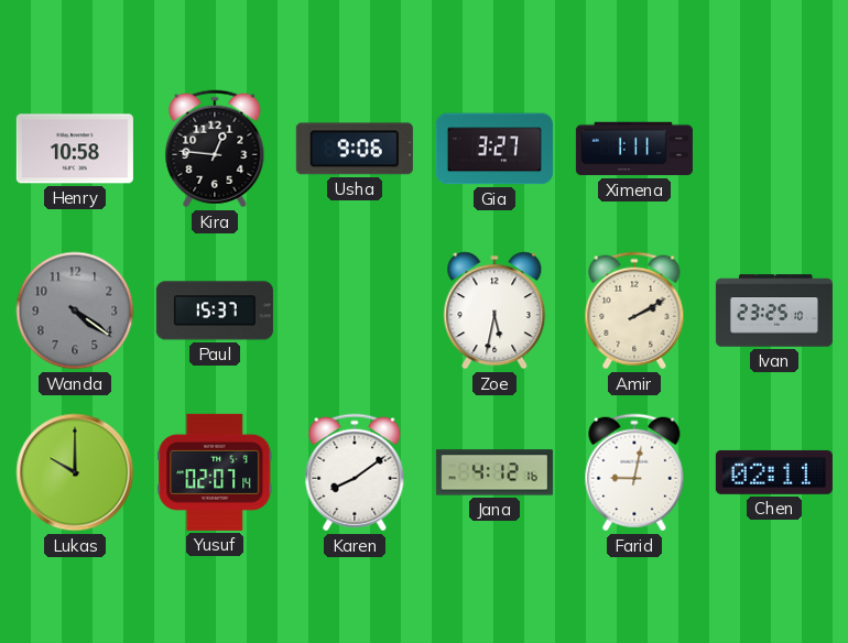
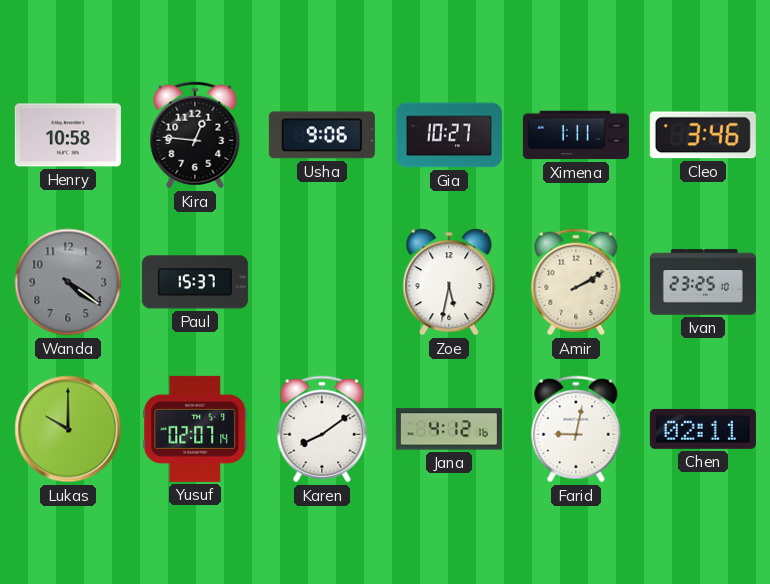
Gia: 3:27 -> 10:27 (449, 135)
Cleo: none -> 3:46 (703, 135)
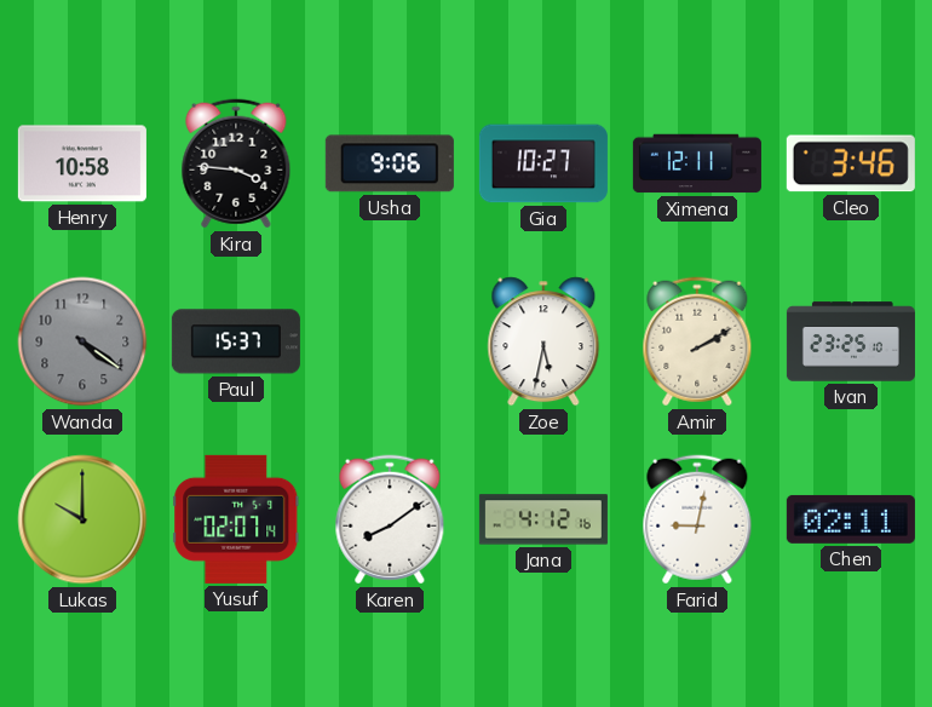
Kira: 12:46 -> 3:46 (236, 163)
Ximena: 1:11 -> 12:11 (697, 163)
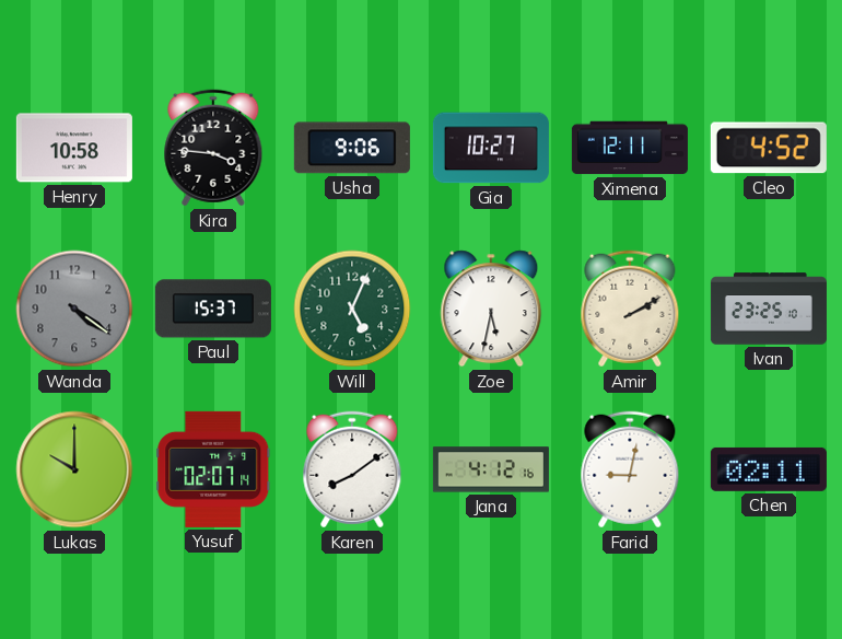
Cleo: 3:46 -> 4:52 (769, 148)
Will: none -> 5:04 (352, 309)
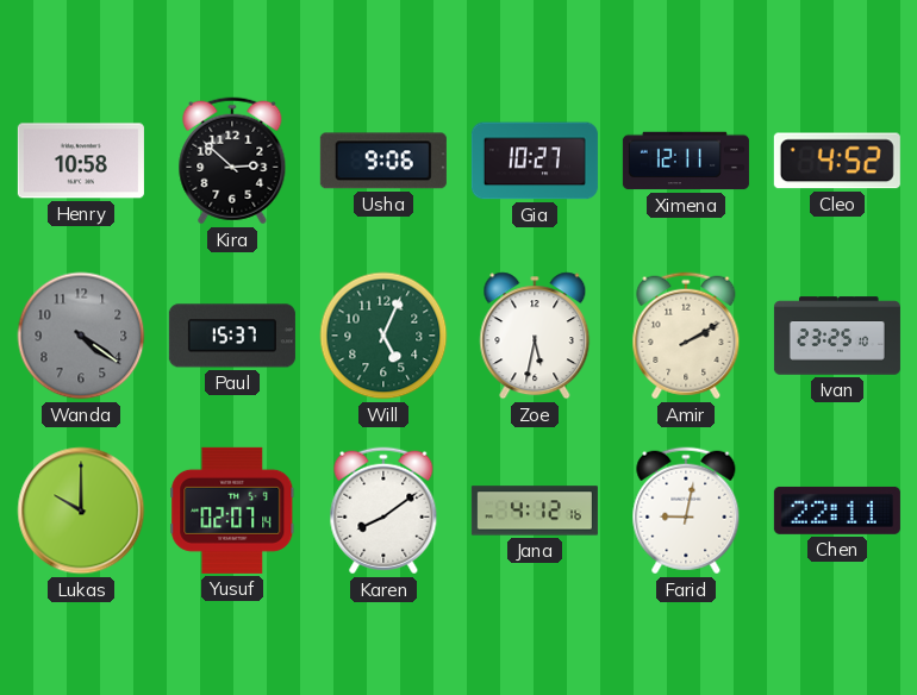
Kira: 3:46 -> 2:52 (232, 161)
Chen: 02:11 -> 22:11 (837, 511)
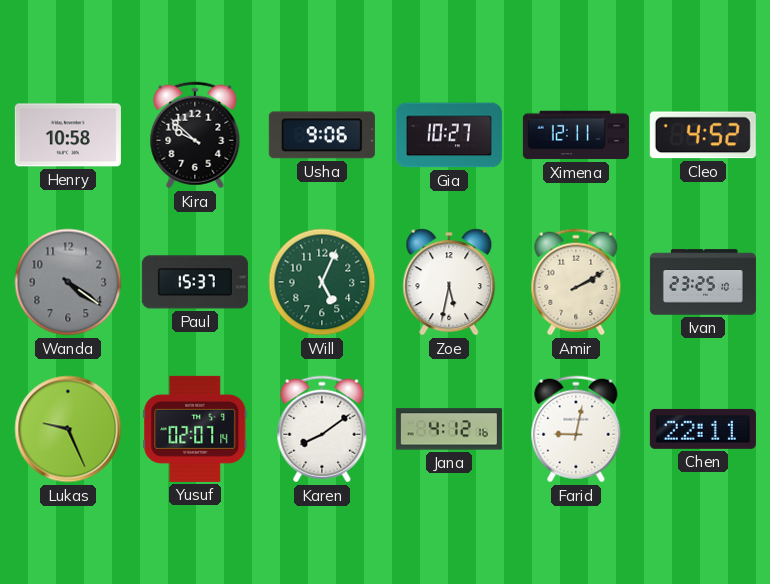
Kira: 2:52 -> 9:52 (195, 135)
Lukas: 10:00 -> 9:26 (68, 429)
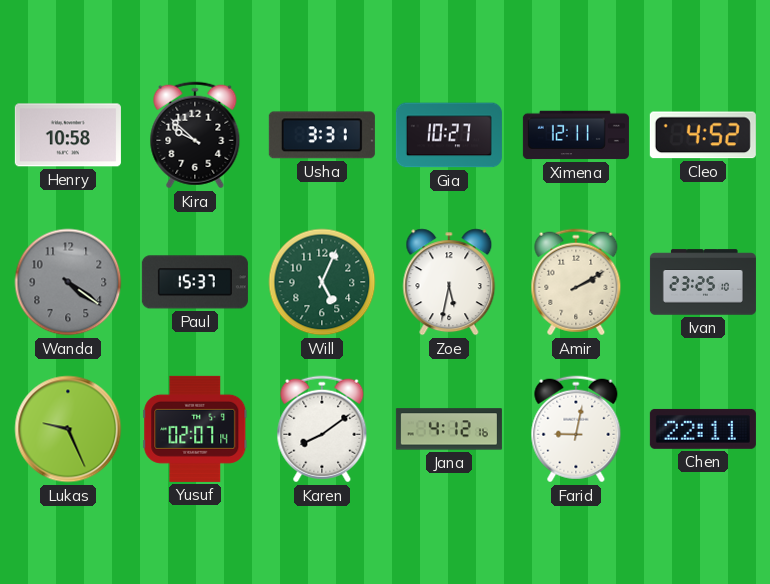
Usha: 9:06 -> 3:31 (322, 135)
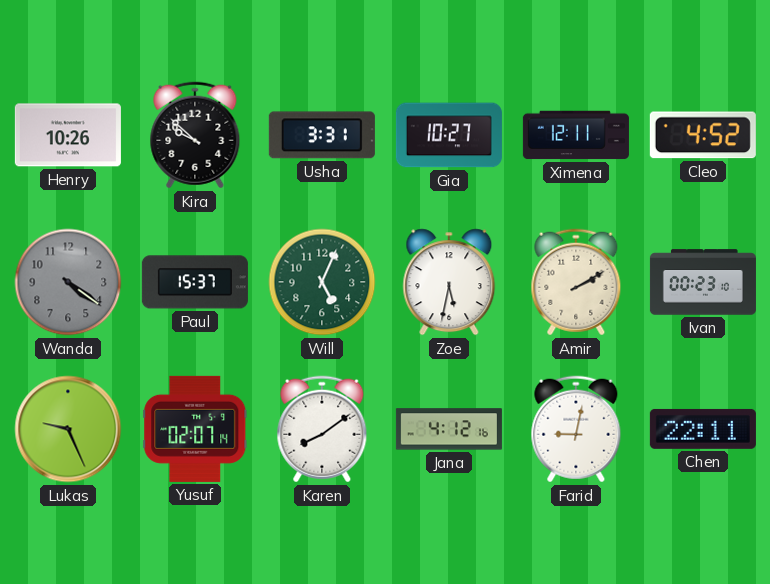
Henry: 10:58 -> 10:26 (68, 135)
Ivan: 23:25 -> 00:23 (703, 282)
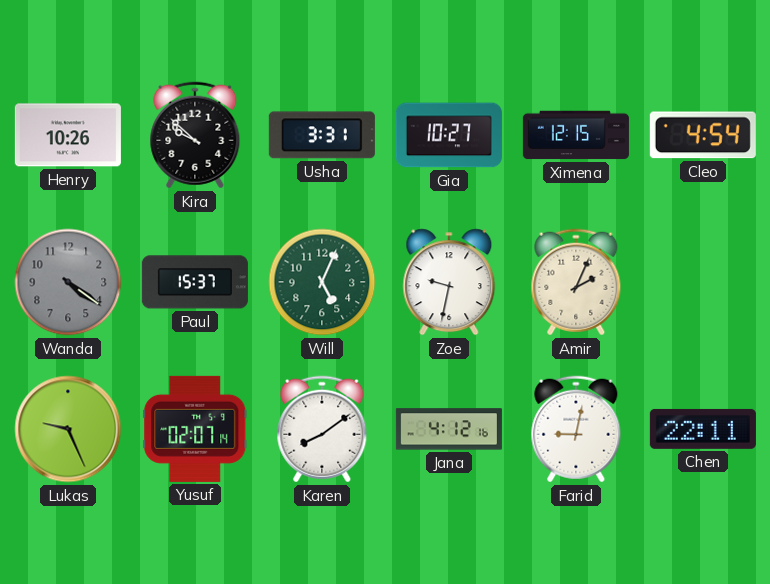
Ximena: 12:11 -> 12:15 (576, 135)
Cleo: 4:52 -> 4:54 (703, 135)
Zoe: 5:32 -> 9:32 (449, 282)
Amir: 2:10 -> 2:04 (576, 282)
Ivan: 00:23 -> none (703, 282)
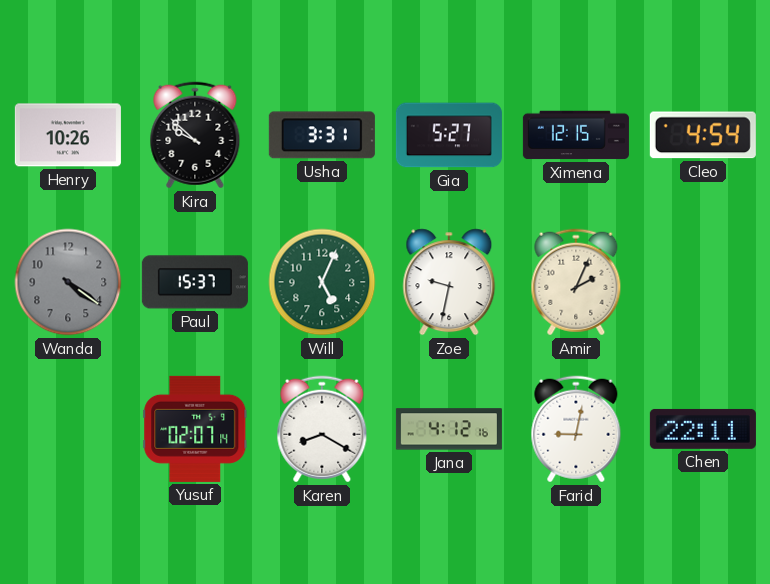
Gia: 10:27 -> 5:27 (449, 135)
Lukas: 9:26 -> none (68, 429)
Karen: 8:09 -> 8:20 (322, 429)
